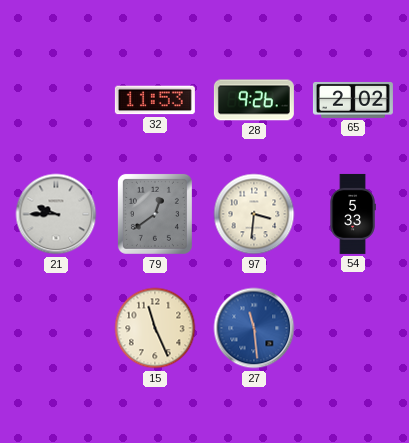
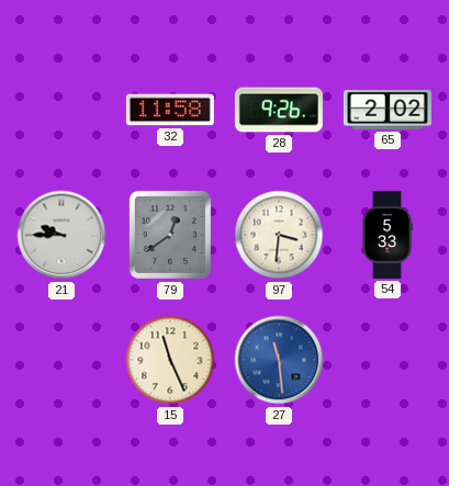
32: 11:53 -> 11:58 (170, 110)
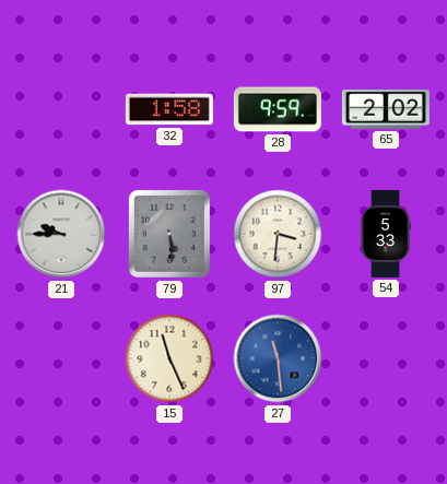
32: 11:58 -> 1:58 (169, 109)
28: 9:26 -> 9:59 (278, 109)
79: 12:39 -> 5:29 (169, 234)
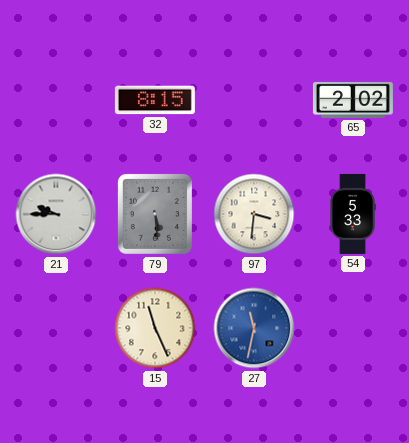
32: 1:58 -> 8:15 (155, 100)
28: 9:59 -> none (278, 109)
27: 11:29 -> 11:32 (254, 328)
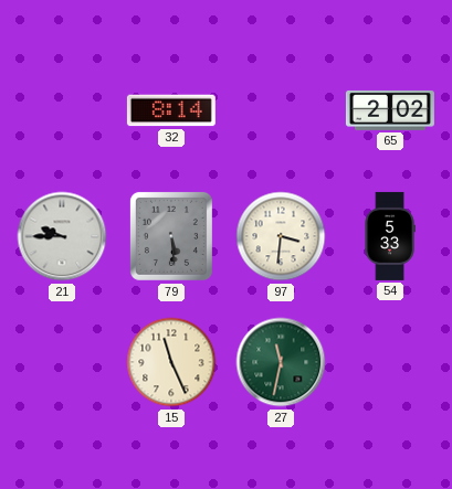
32: 8:15 -> 8:14 (171, 110)
27 dial: blue -> green (281, 362)
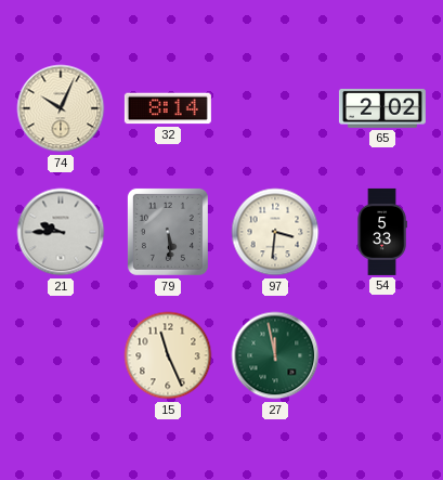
74: none -> 10:04 (61, 108)
27: 11:32 -> 11:58 (275, 355)
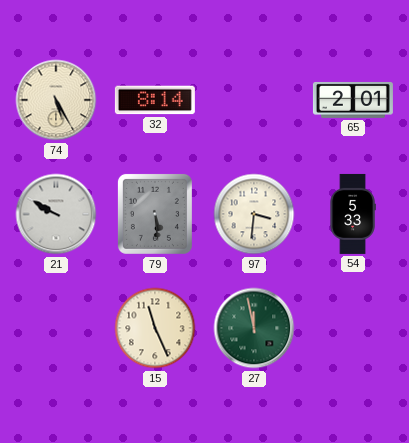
74: 10:04 -> 5:25 (56, 100)
65: 2:02 -> 2:01 (353, 100)
21: 9:45 -> 9:50 (56, 214)
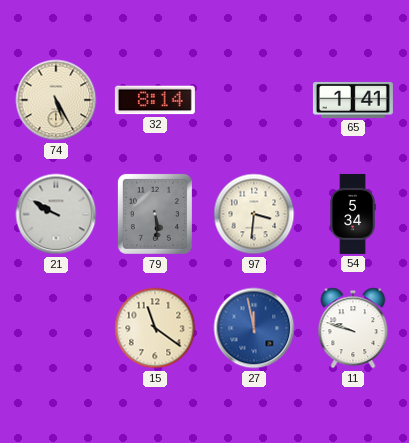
65: 2:01 -> 1:41 (353, 100)
54: 5:33 -> 5:34 (353, 214)
15: 11:26 -> 11:21 (155, 328)
27 dial: green -> blue (254, 328)
11: none -> 9:48 (353, 328)
